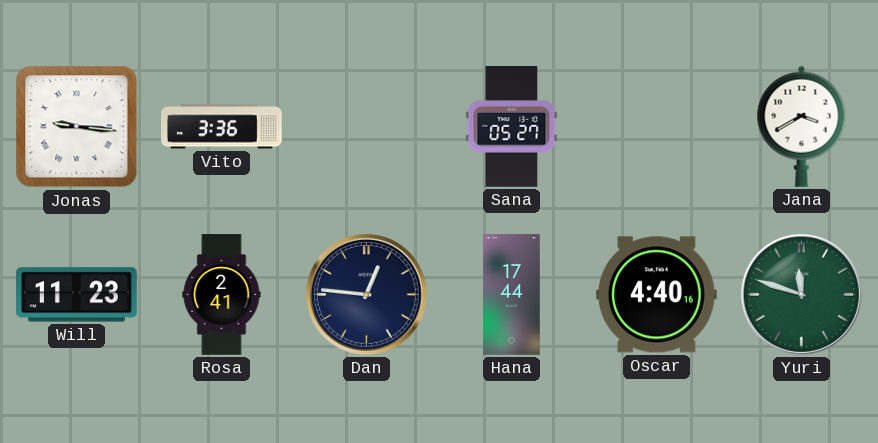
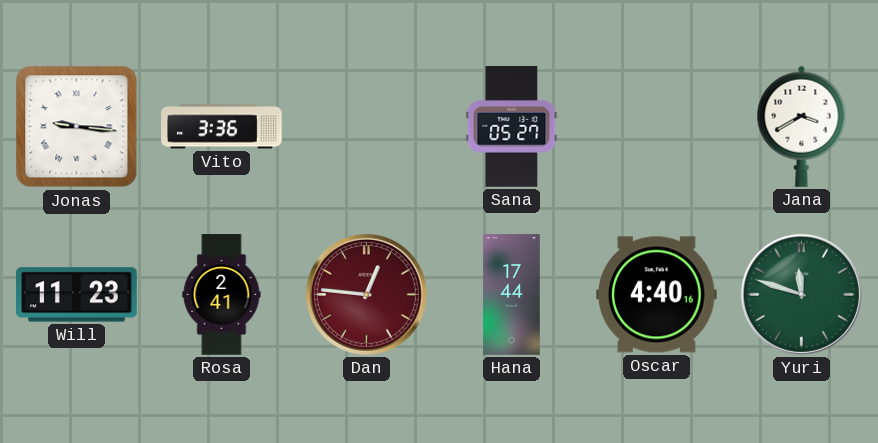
Dan dial: navy -> burgundy (366, 294)
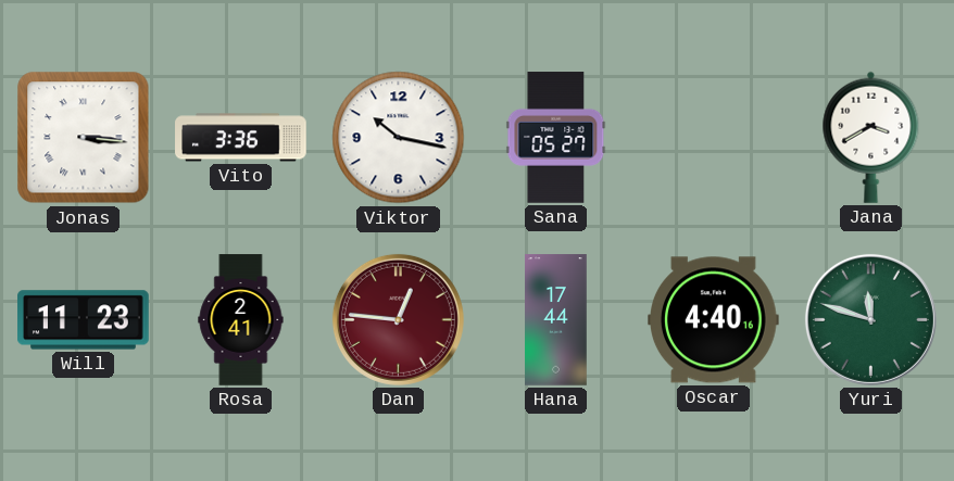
Jonas: 9:16 -> 3:16 (84, 138)
Viktor: none -> 10:17 (399, 138)
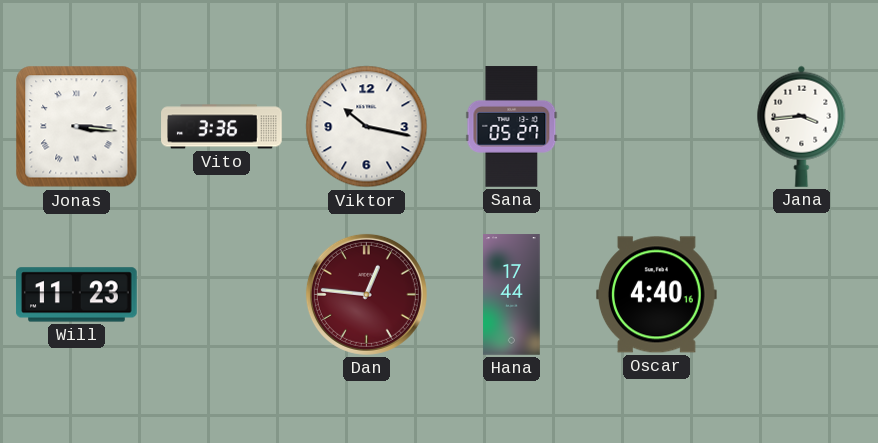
Jana: 3:40 -> 3:44 (802, 126)
Rosa: 2:41 -> none (241, 320)
Yuri: 11:48 -> none (870, 319)
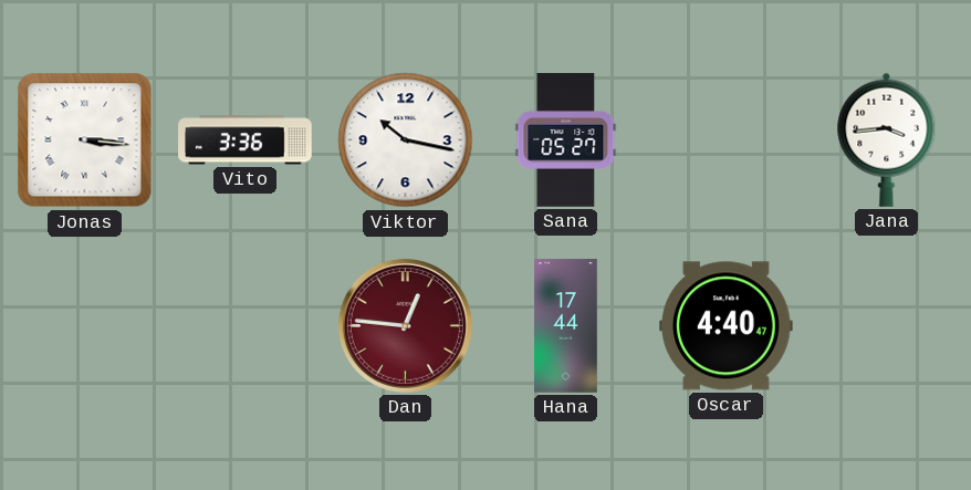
Will: 11:23 -> none (77, 295)
Oscar: 4:40:16 -> 4:40:47 (727, 326)
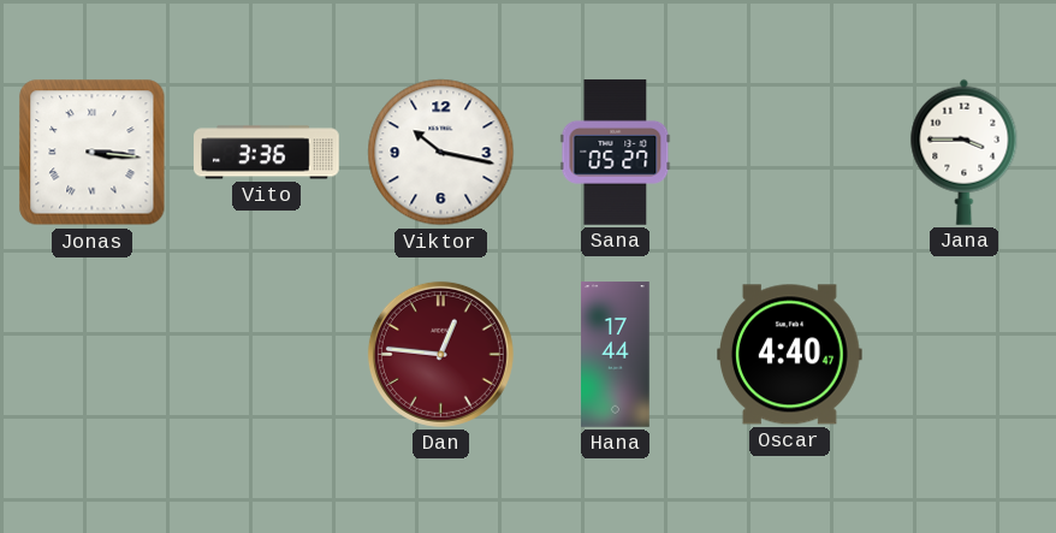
Jana: 3:44 -> 3:45 (965, 152)
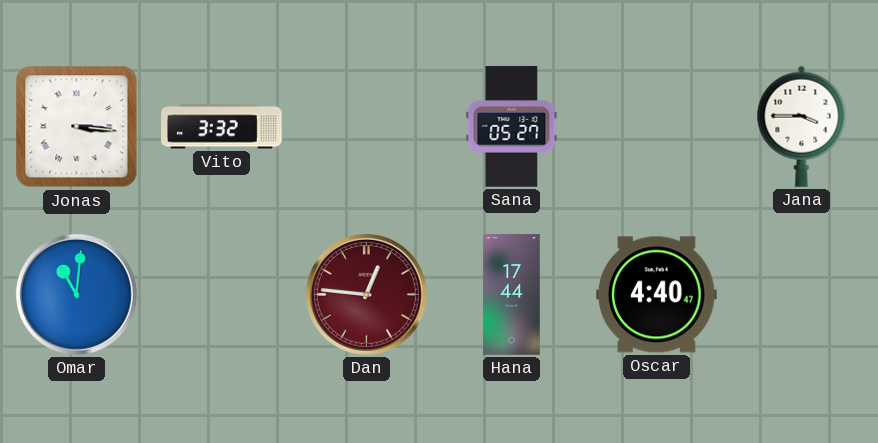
Vito: 3:36 -> 3:32 (222, 127)
Viktor: 10:17 -> none (441, 153)
Omar: none -> 11:01 (76, 294)
